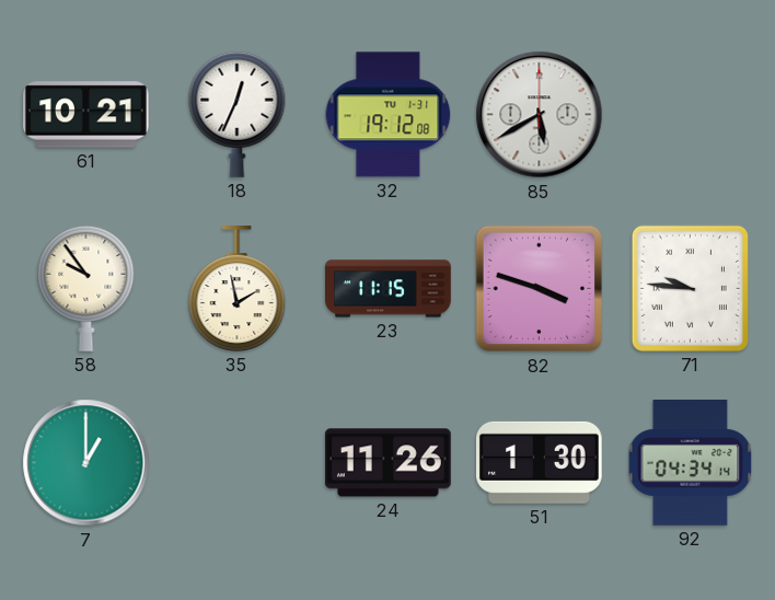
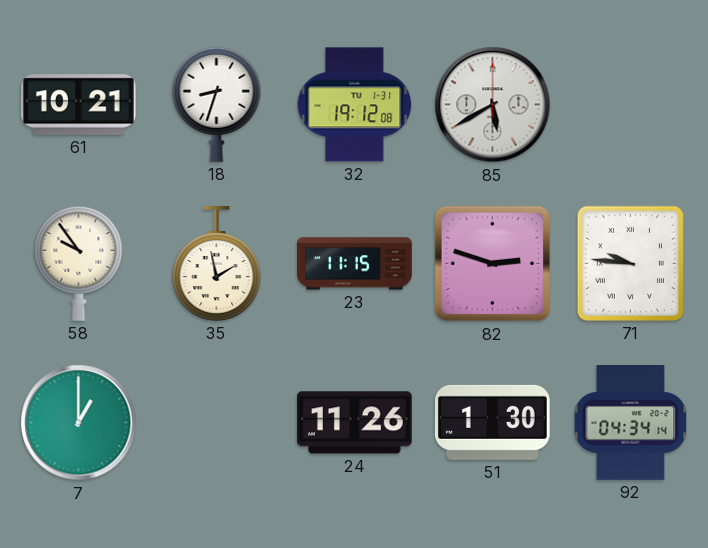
18: 12:34 -> 8:33 (217, 104)
82: 3:48 -> 2:48 (493, 264)
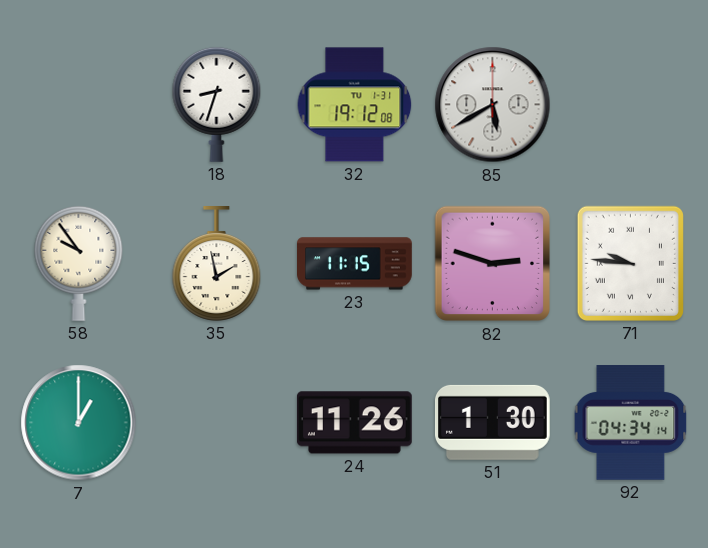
61: 10:21 -> none (79, 105)
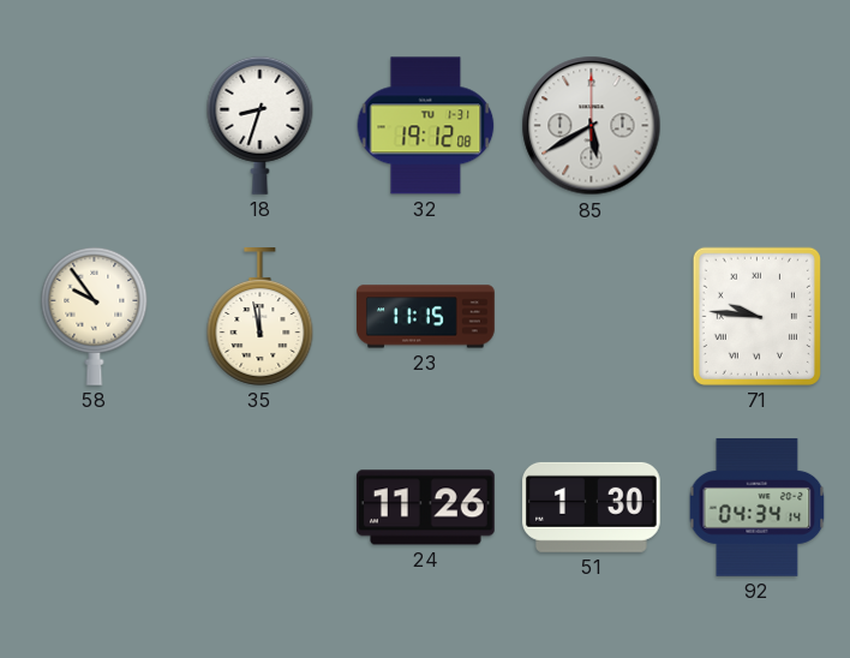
35: 1:58 -> 11:58 (261, 317)
82: 2:48 -> none (493, 264)
7: 1:00 -> none (79, 423)
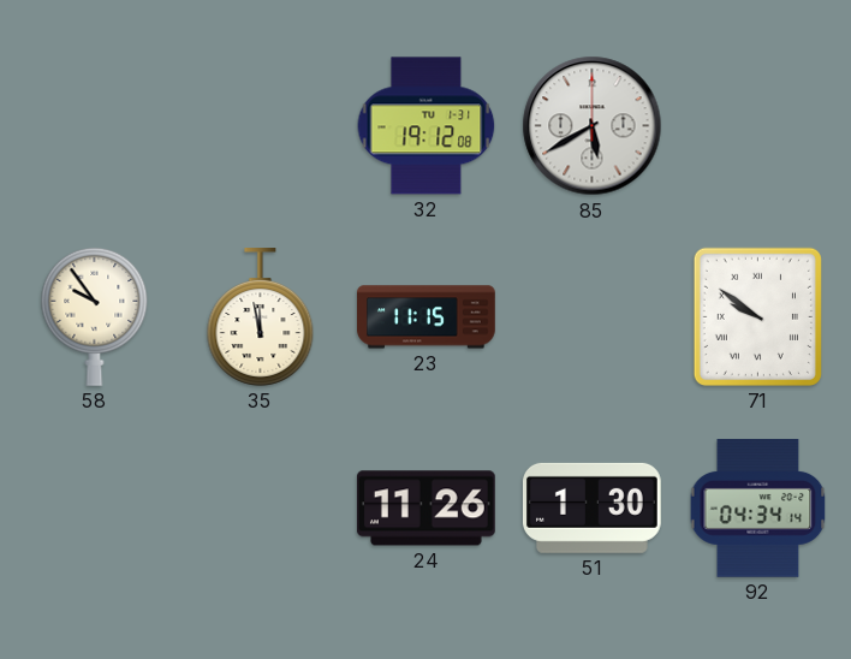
18: 8:33 -> none (261, 125)
71: 9:46 -> 9:51 (757, 316)
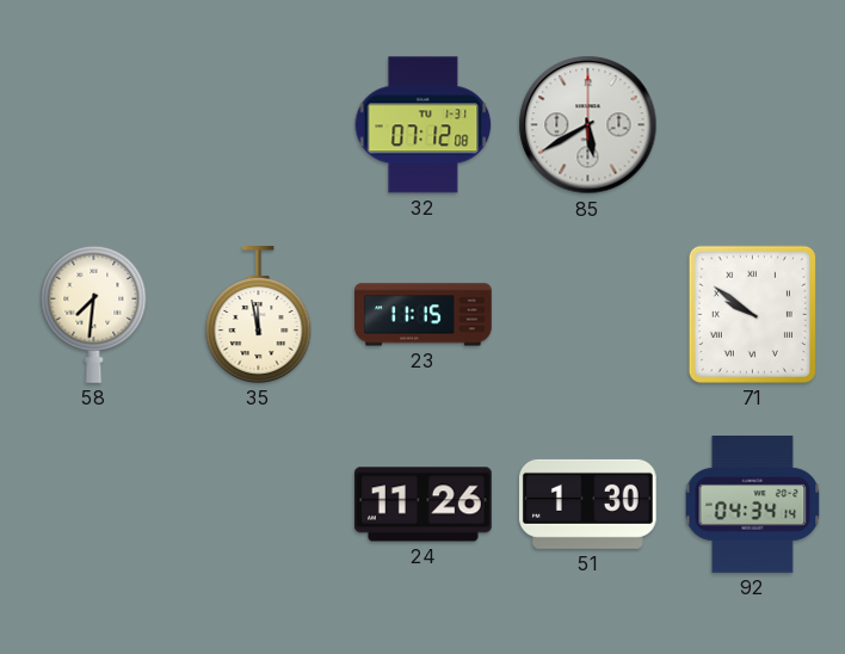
32: 19:12 -> 07:12 (424, 125)
58: 9:54 -> 7:31 (94, 314)
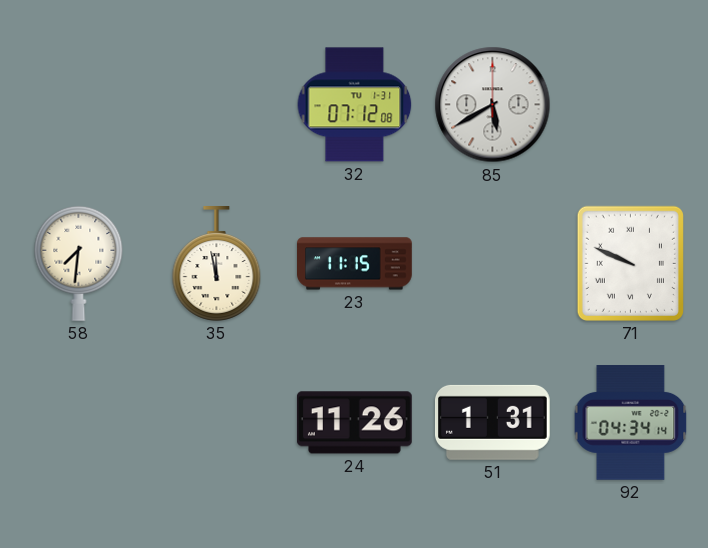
71: 9:51 -> 9:49 (630, 263)
51: 1:30 -> 1:31 (492, 422)
